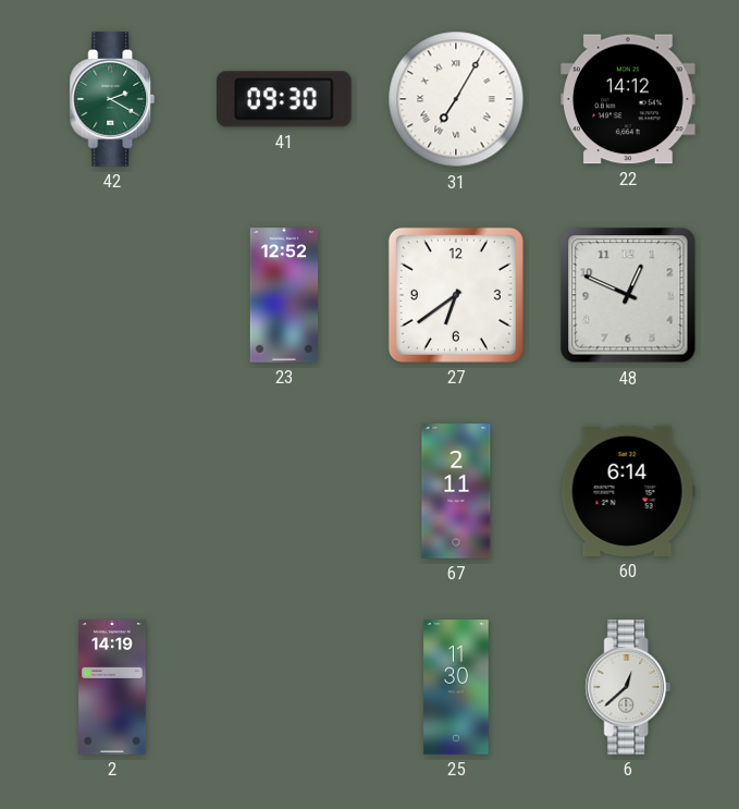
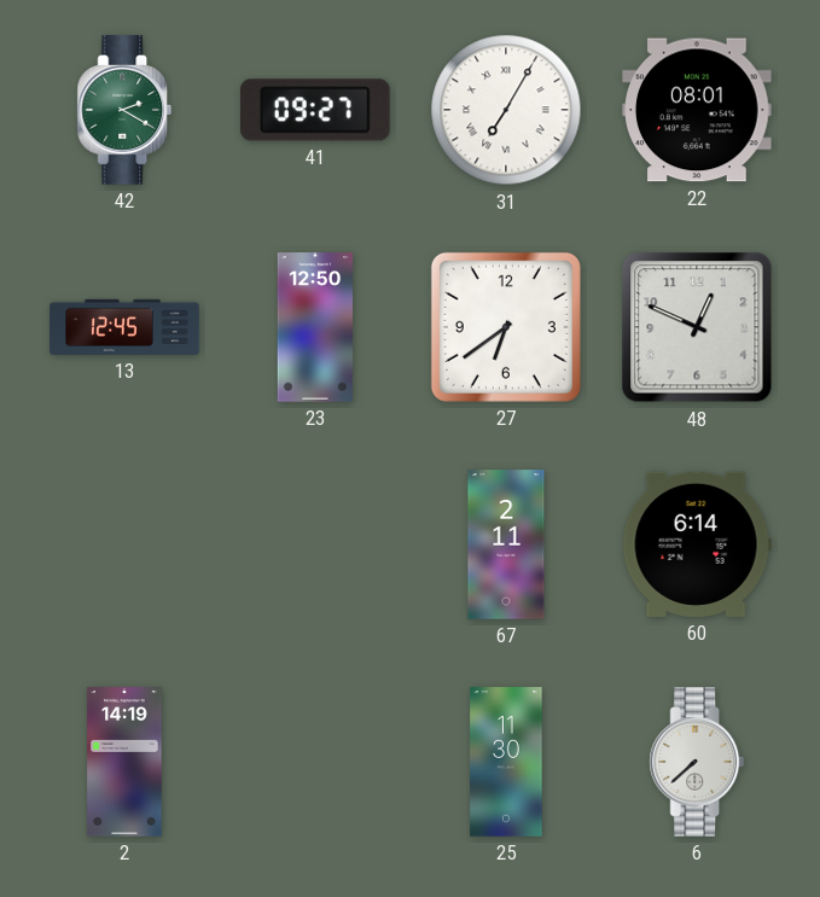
41: 09:30 -> 09:27 (316, 110)
22: 14:12 -> 08:01 (697, 110)
13: none -> 12:45 (124, 327)
23: 12:52 -> 12:50 (315, 327)
6: 12:38 -> 7:38 (697, 762)
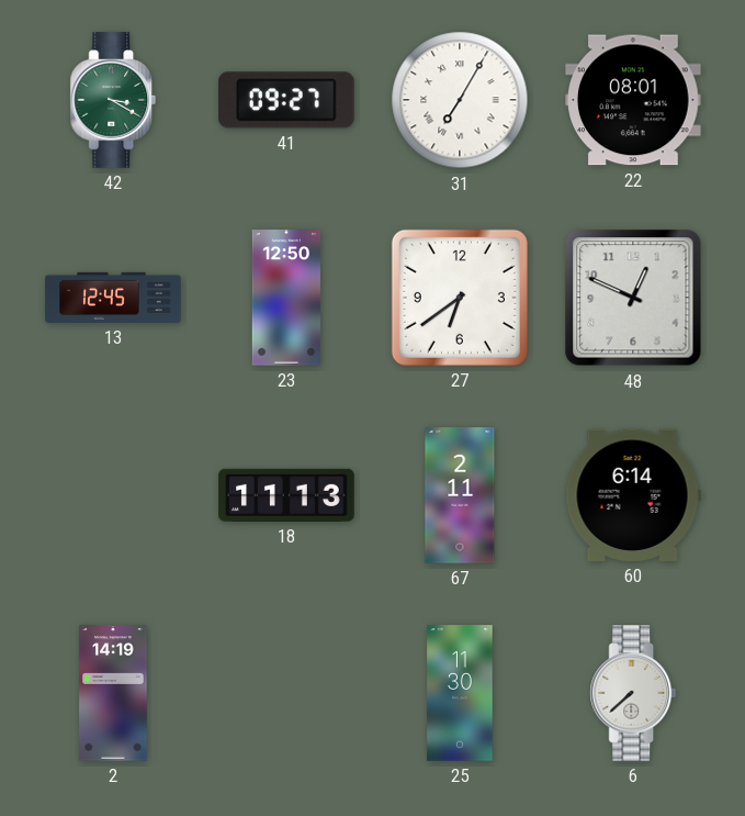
42: 2:20 -> 3:20 (113, 100)
18: none -> 11:13 (286, 495)
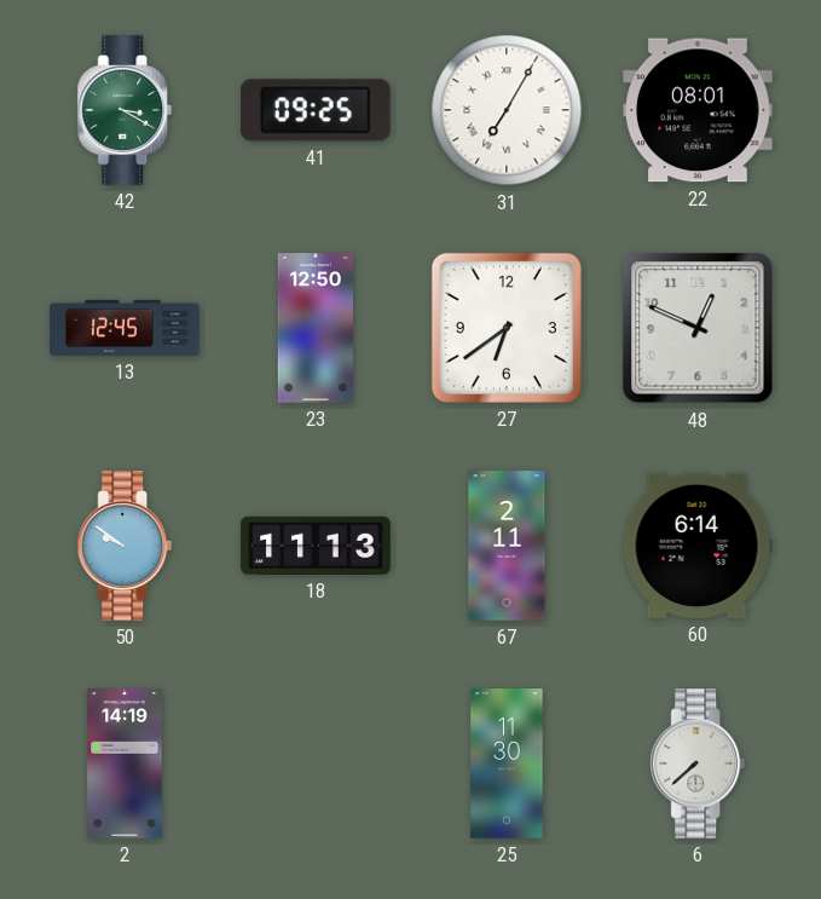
41: 09:27 -> 09:25 (317, 110)
50: none -> 9:51 (125, 546)
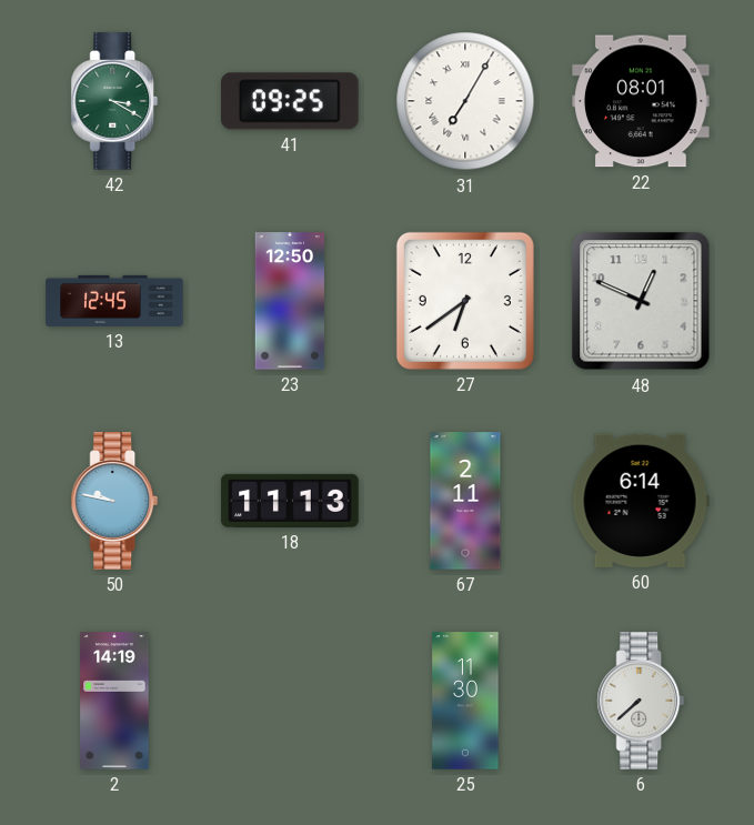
50: 9:51 -> 9:47 (114, 501)
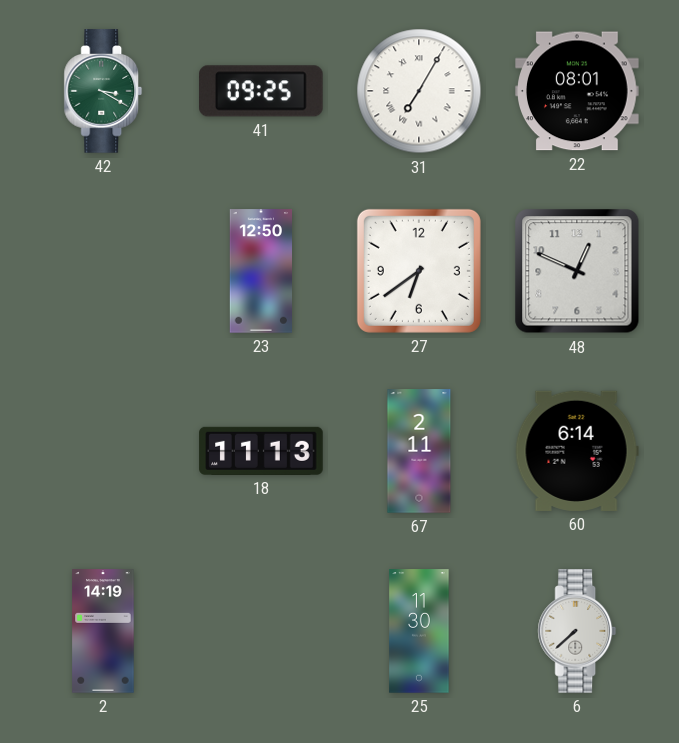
13: 12:45 -> none (114, 301)
50: 9:47 -> none (114, 501)
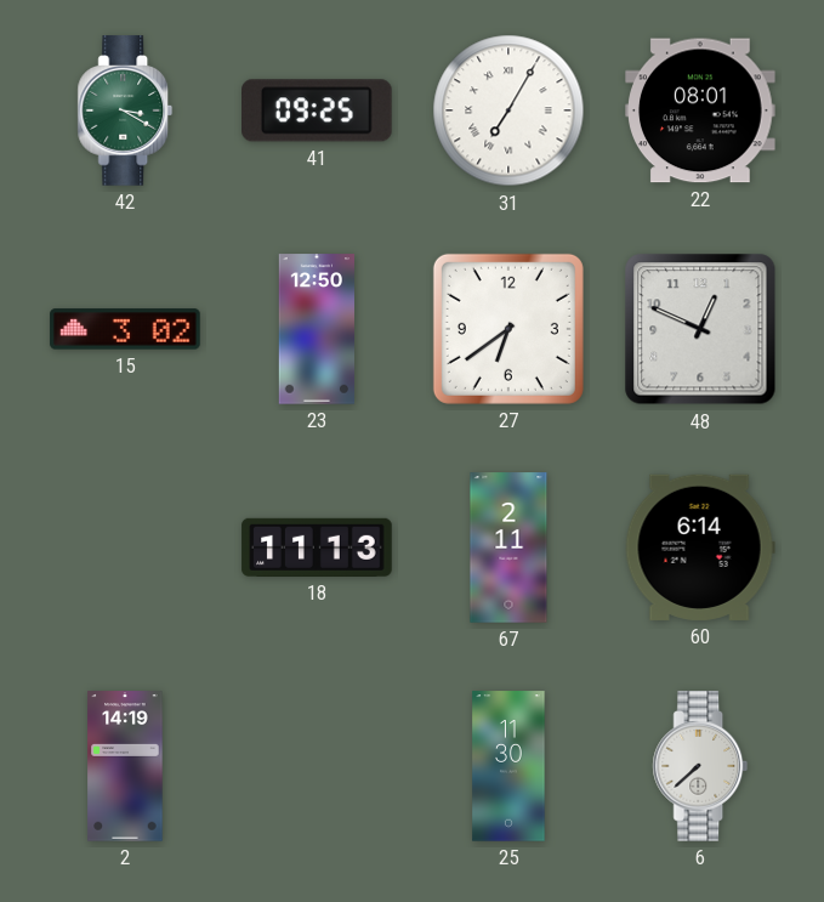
15: none -> 3:02 (125, 329)
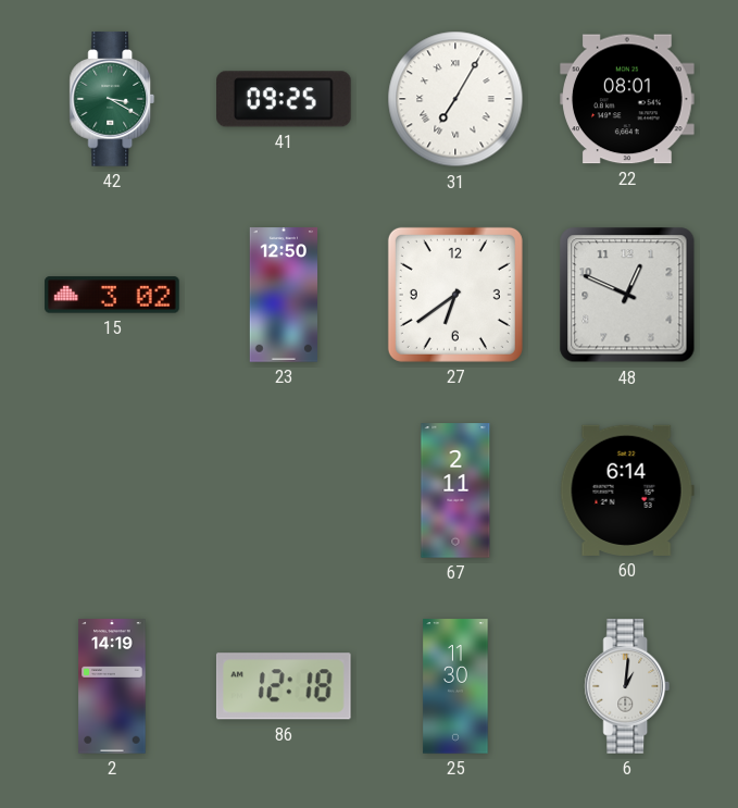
18: 11:13 -> none (317, 548)
86: none -> 12:18 (284, 686)
6: 7:38 -> 1:01 (627, 686)
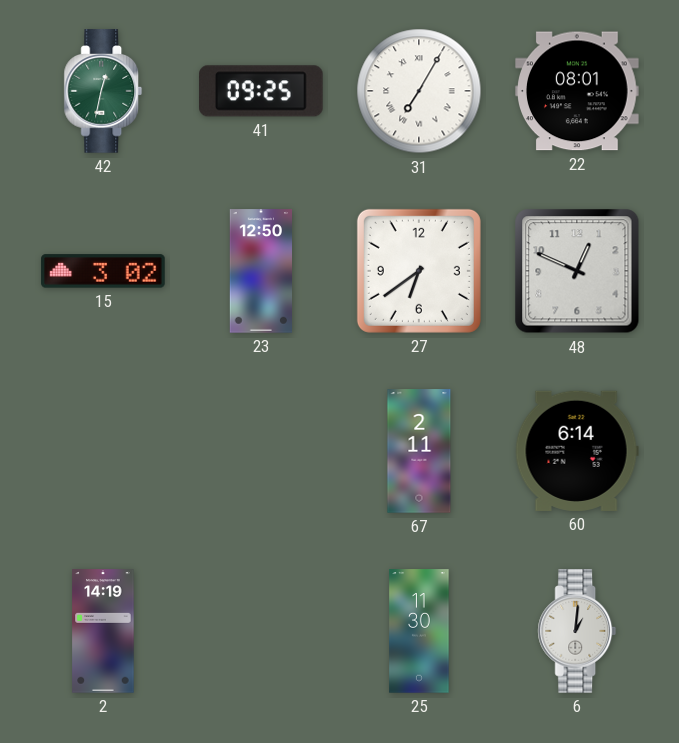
42: 3:20 -> 12:32 (103, 91)
86: 12:18 -> none (284, 686)
